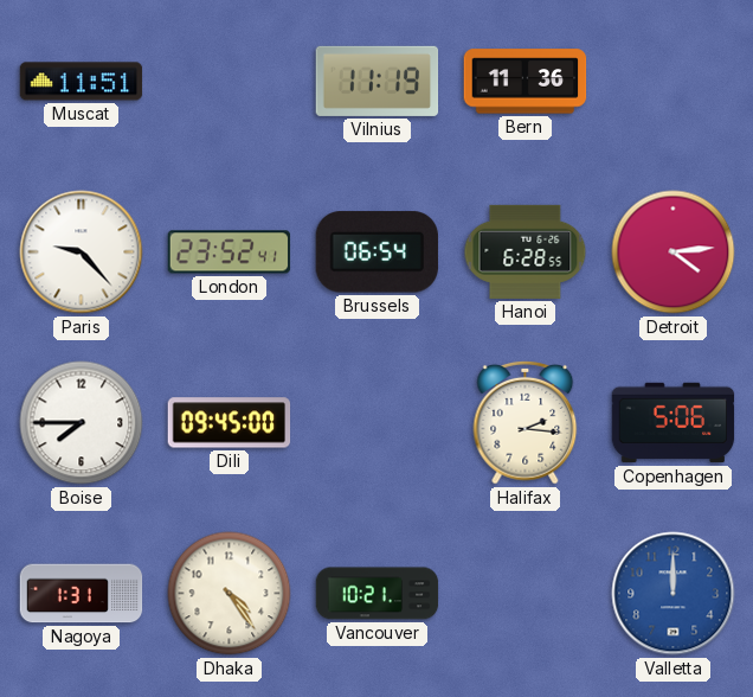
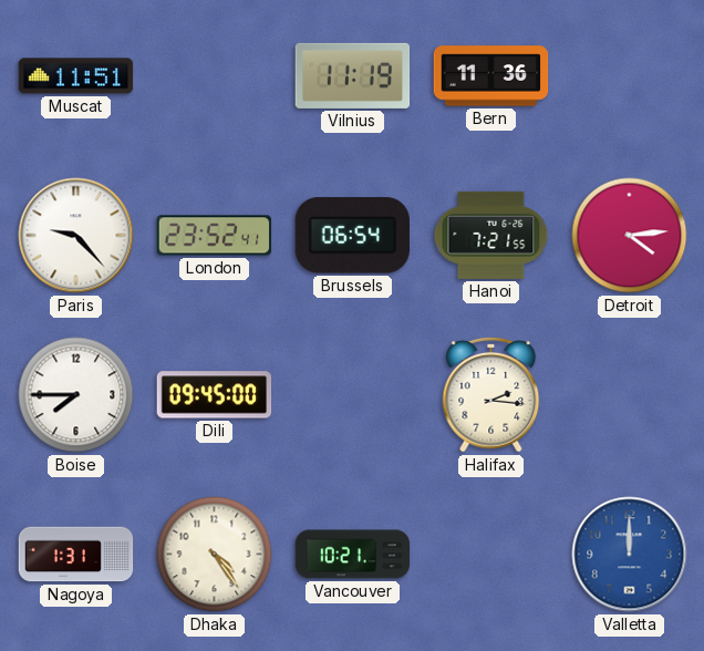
Hanoi: 6:28 -> 7:21 (491, 235)
Copenhagen: 5:06 -> none (674, 423)
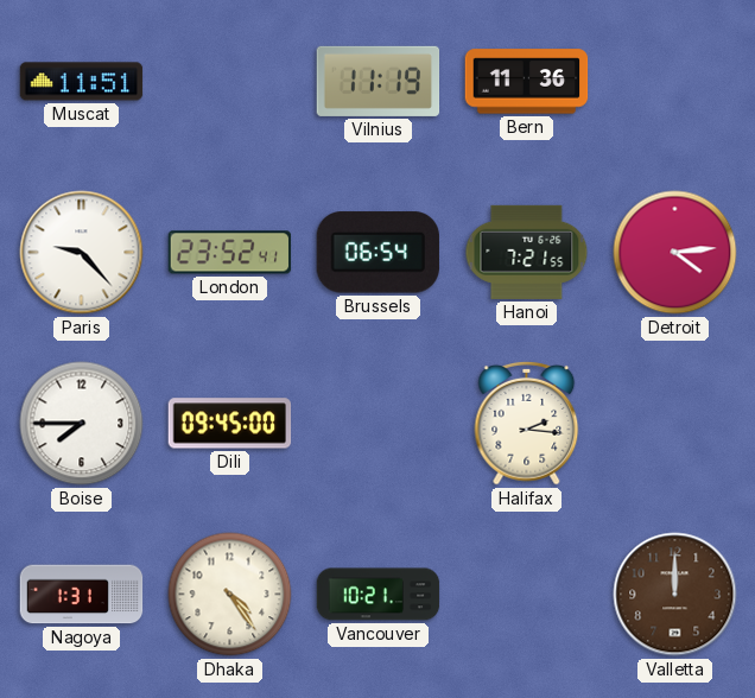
Valletta dial: blue -> brown (675, 595)
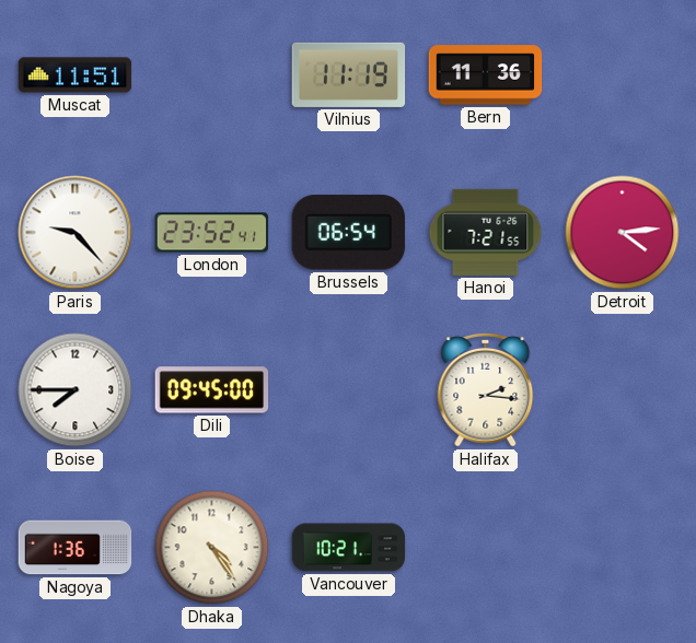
Nagoya: 1:31 -> 1:36 (76, 548)
Valletta: 12:00 -> none (675, 595)
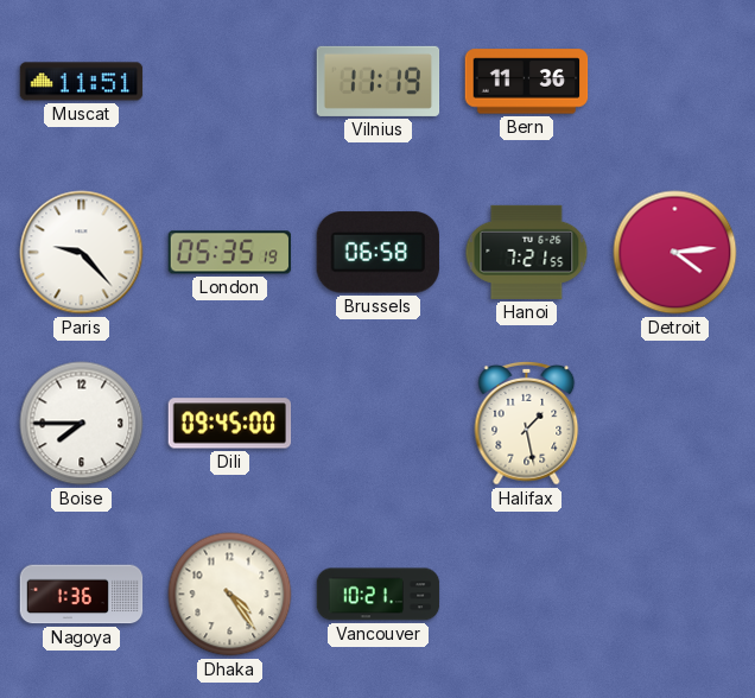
London: 23:52 -> 05:35 (230, 253)
Brussels: 06:54 -> 06:58 (377, 253)
Halifax: 2:16 -> 1:28 (527, 423)
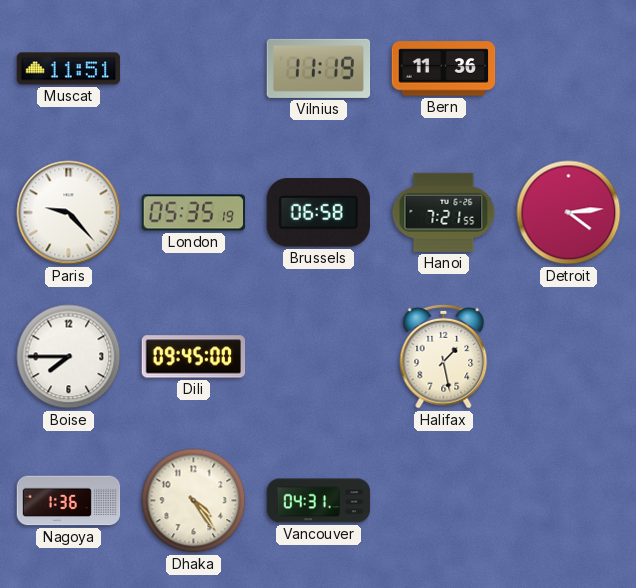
Vancouver: 10:21 -> 04:31 (319, 501)
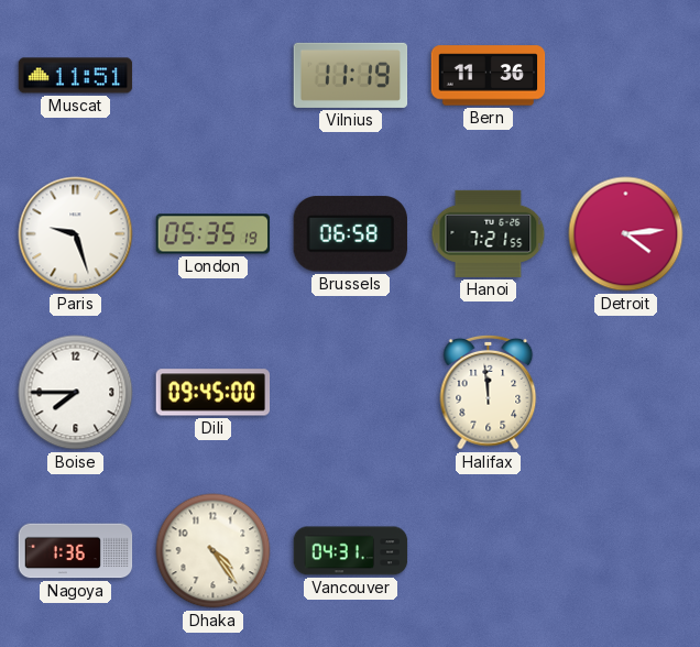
Paris: 9:23 -> 9:27 (76, 234)
Halifax: 1:28 -> 11:59 (489, 392)
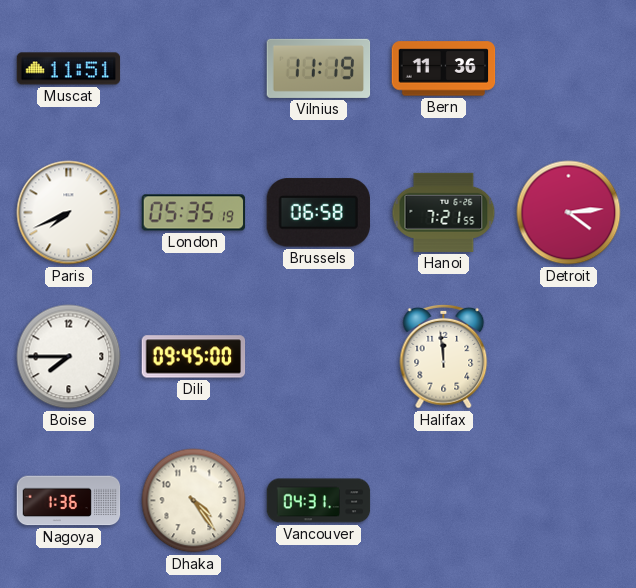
Paris: 9:27 -> 7:41 (69, 213)
